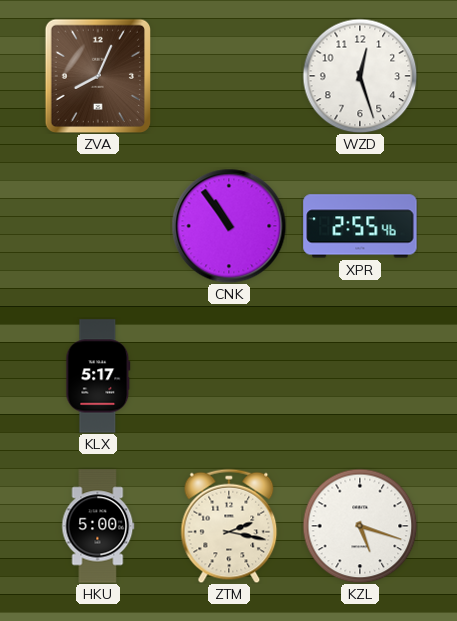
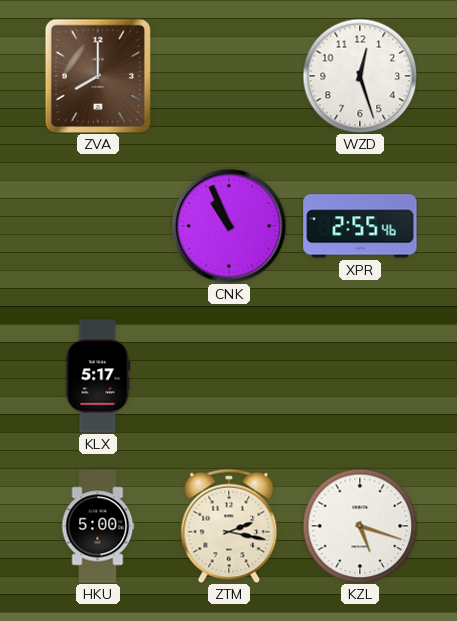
ZVA: 8:04 -> 8:00 (97, 76)
CNK: 10:54 -> 10:56 (229, 226)
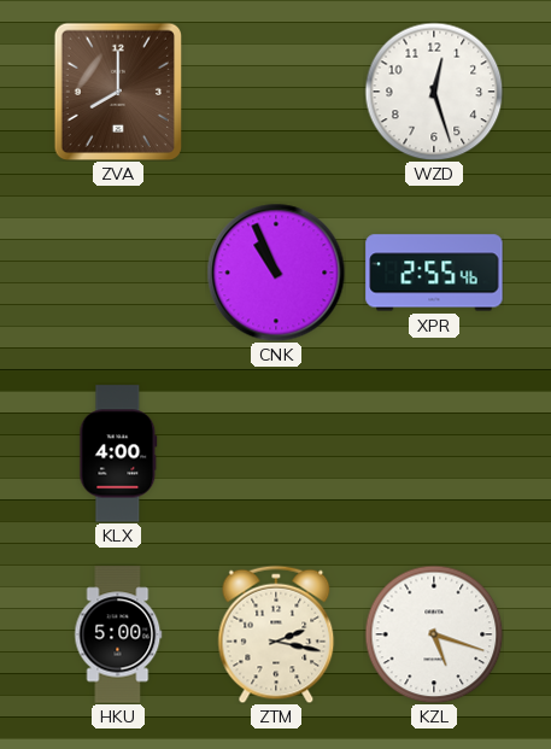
KLX: 5:17 -> 4:00 (118, 454)
